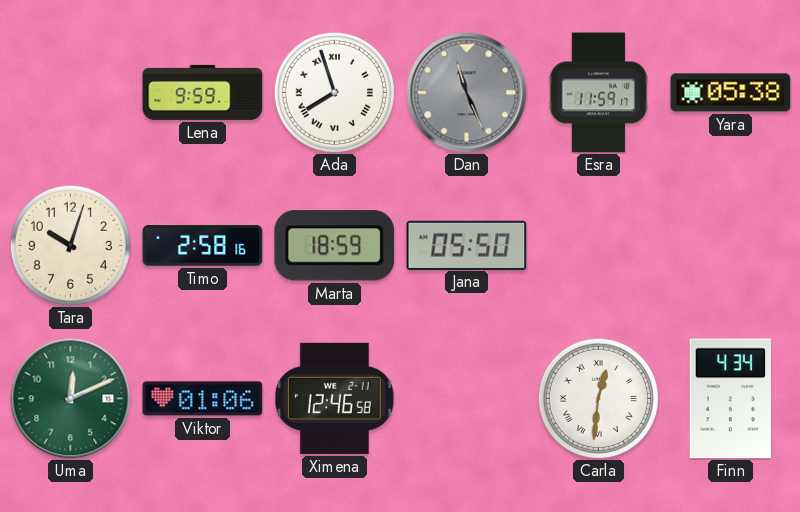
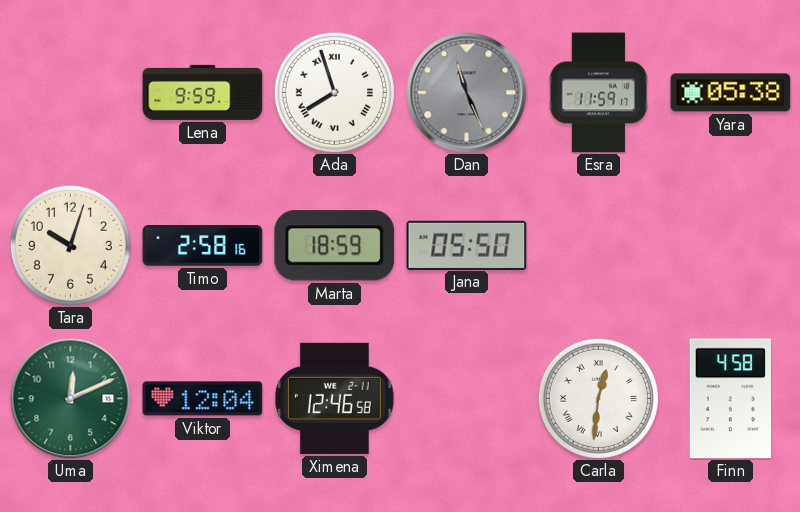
Viktor: 01:06 -> 12:04 (203, 399)
Finn: 4:34 -> 4:58 (730, 399)
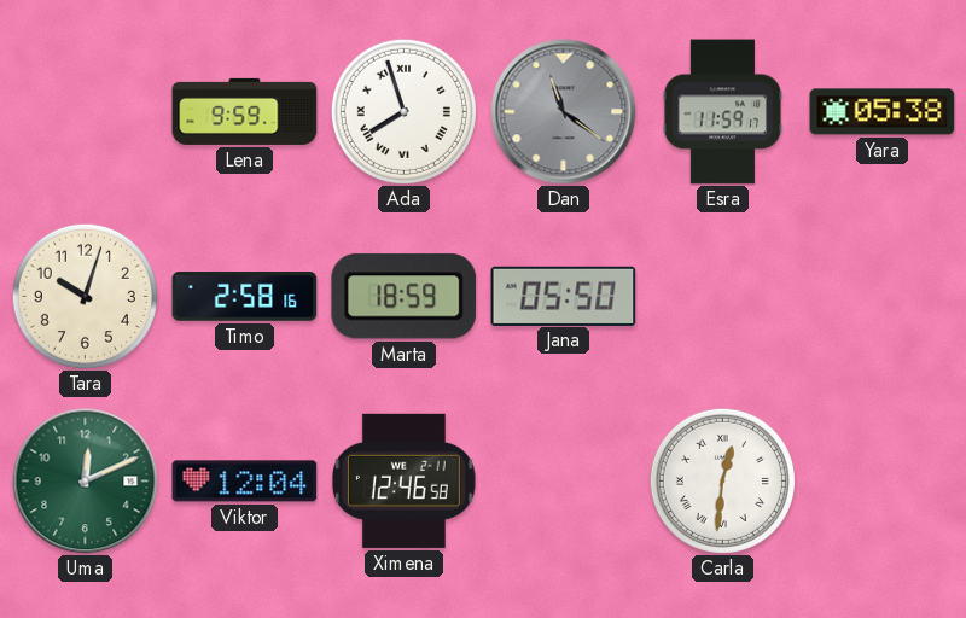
Dan: 11:26 -> 11:21 (564, 112)
Finn: 4:58 -> none (730, 399)
